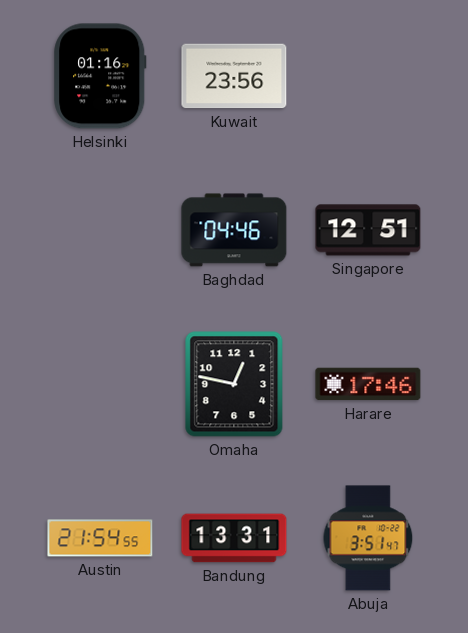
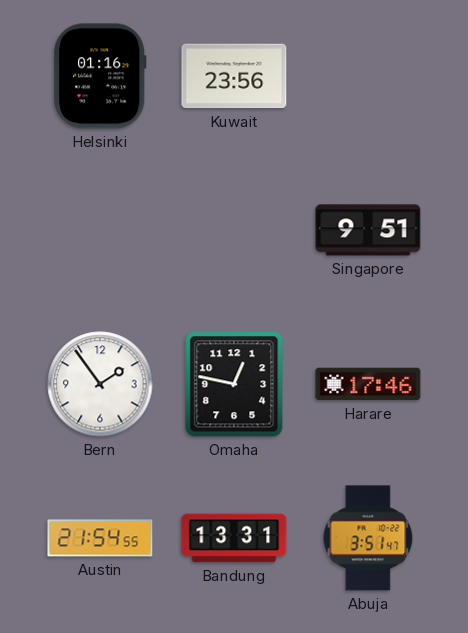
Baghdad: 04:46 -> none (234, 230)
Singapore: 12:51 -> 9:51 (368, 230)
Bern: none -> 1:54 (100, 384)
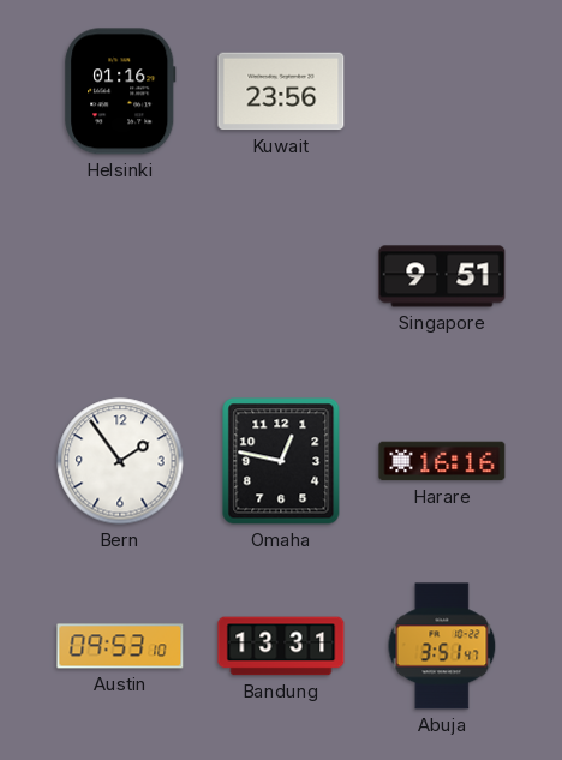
Harare: 17:46 -> 16:16 (442, 461)
Austin: 21:54 -> 09:53 (120, 646)
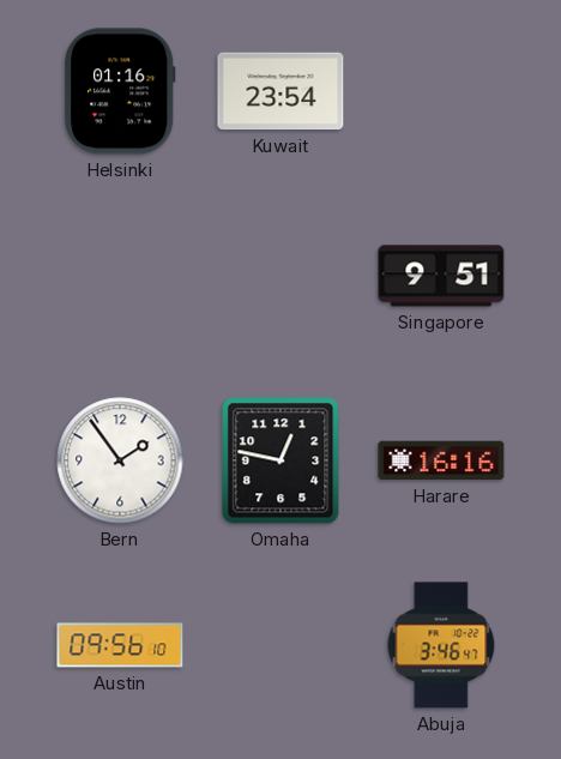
Kuwait: 23:56 -> 23:54 (280, 91)
Austin: 09:53 -> 09:56 (120, 645)
Bandung: 13:31 -> none (281, 646)
Abuja: 3:51 -> 3:46 (441, 645)
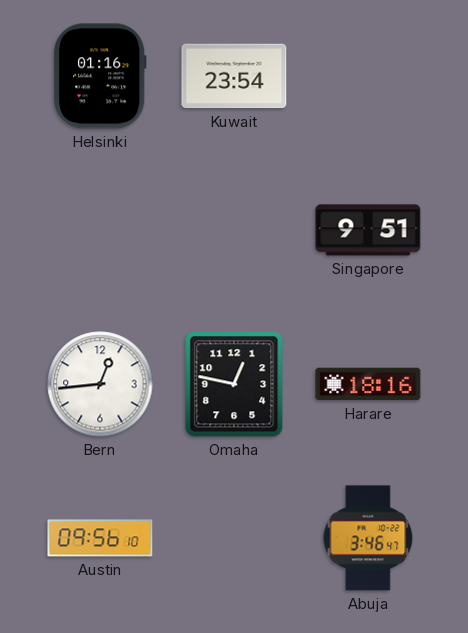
Bern: 1:54 -> 12:44 (100, 384)
Harare: 16:16 -> 18:16 (368, 384)
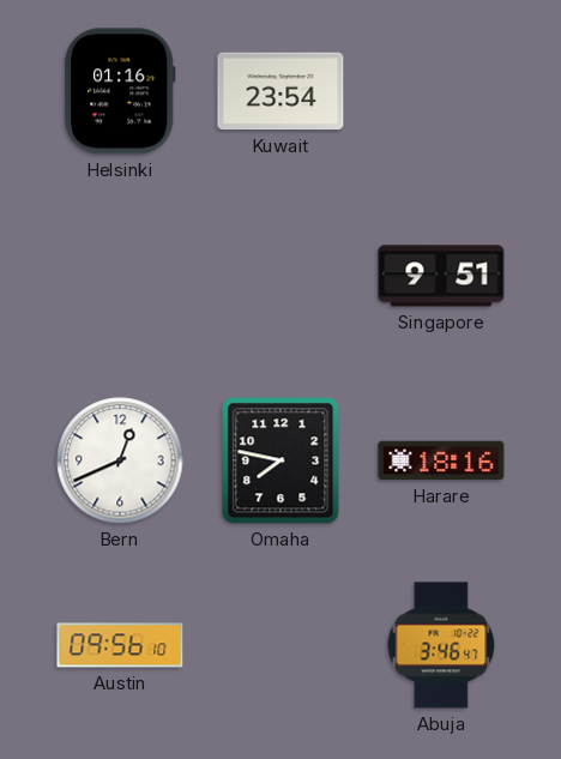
Bern: 12:44 -> 12:41 (120, 460)
Omaha: 12:47 -> 7:47 (280, 460)
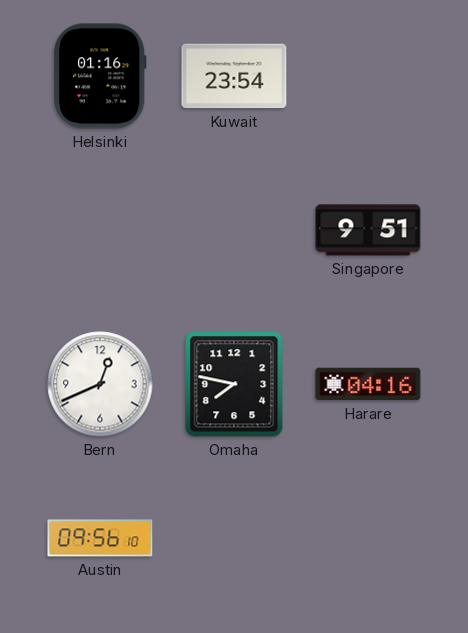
Harare: 18:16 -> 04:16 (368, 384)
Abuja: 3:46 -> none (441, 645)
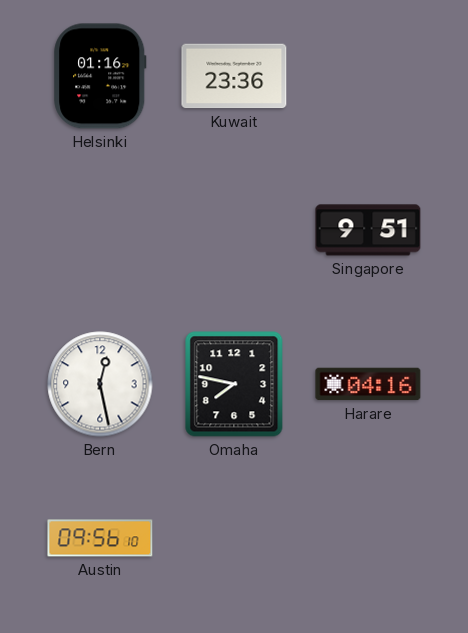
Kuwait: 23:54 -> 23:36 (234, 76)
Bern: 12:41 -> 12:28 (100, 384)
